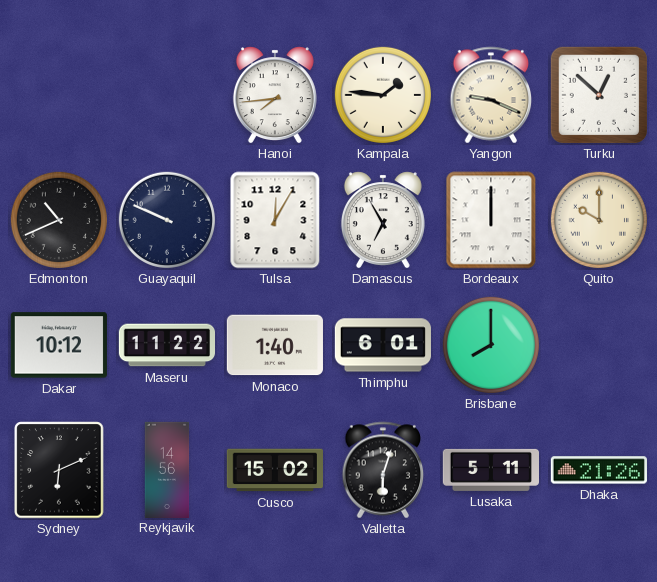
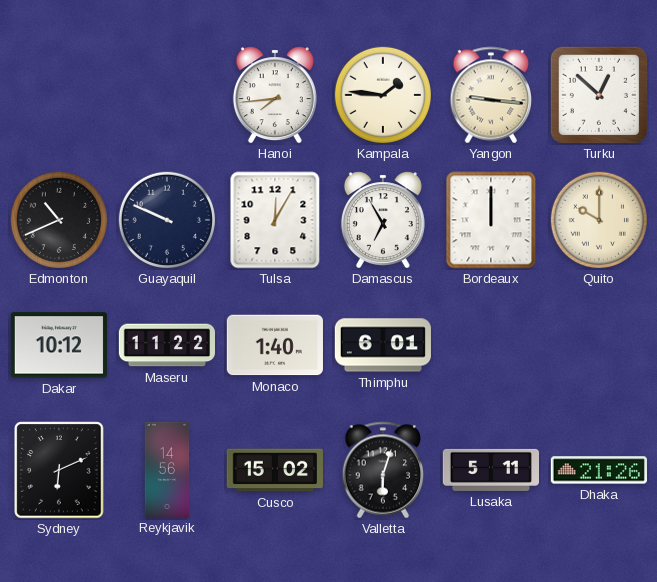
Yangon: 9:19 -> 9:16 (491, 95)
Brisbane: 8:00 -> none (491, 345)
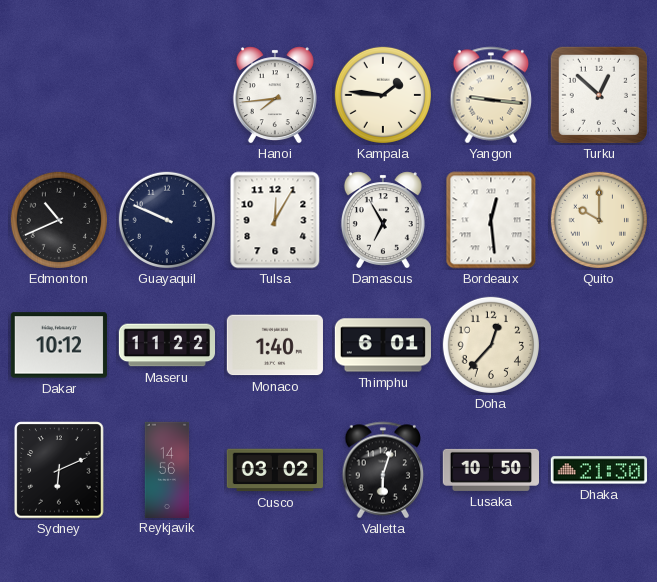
Bordeaux: 12:00 -> 12:29 (491, 220)
Doha: none -> 12:37 (491, 345)
Cusco: 15:02 -> 03:02 (275, 470)
Lusaka: 5:11 -> 10:50 (490, 470)
Dhaka: 21:26 -> 21:30 (599, 470)
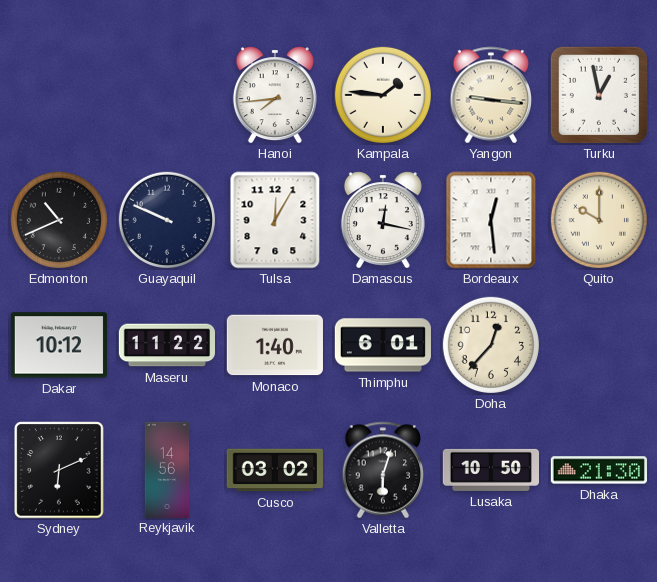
Turku: 12:52 -> 12:58 (599, 95)
Damascus: 6:55 -> 12:17 (383, 220)
